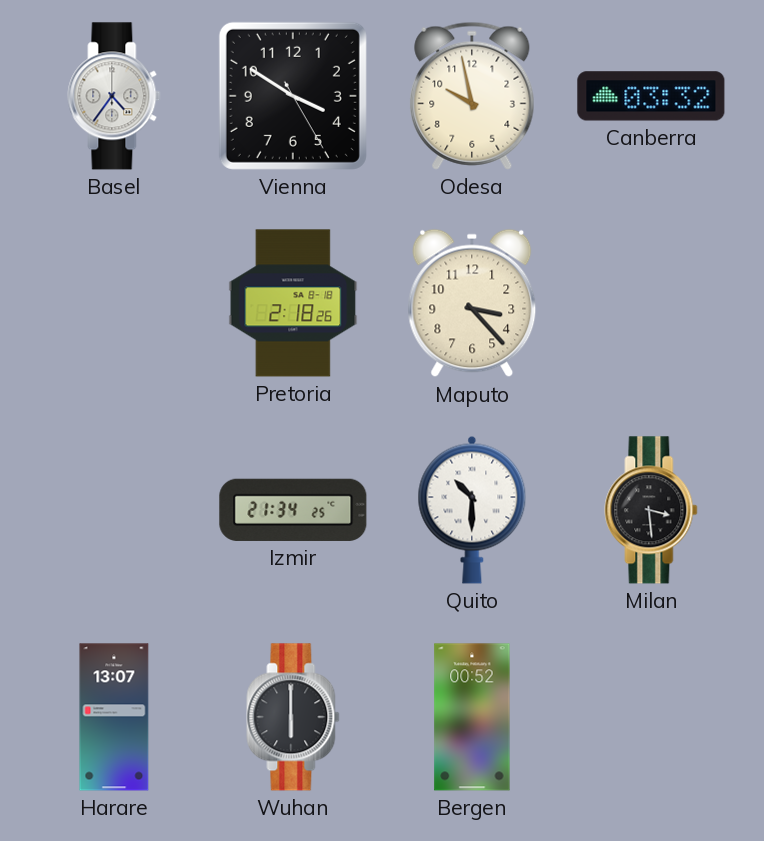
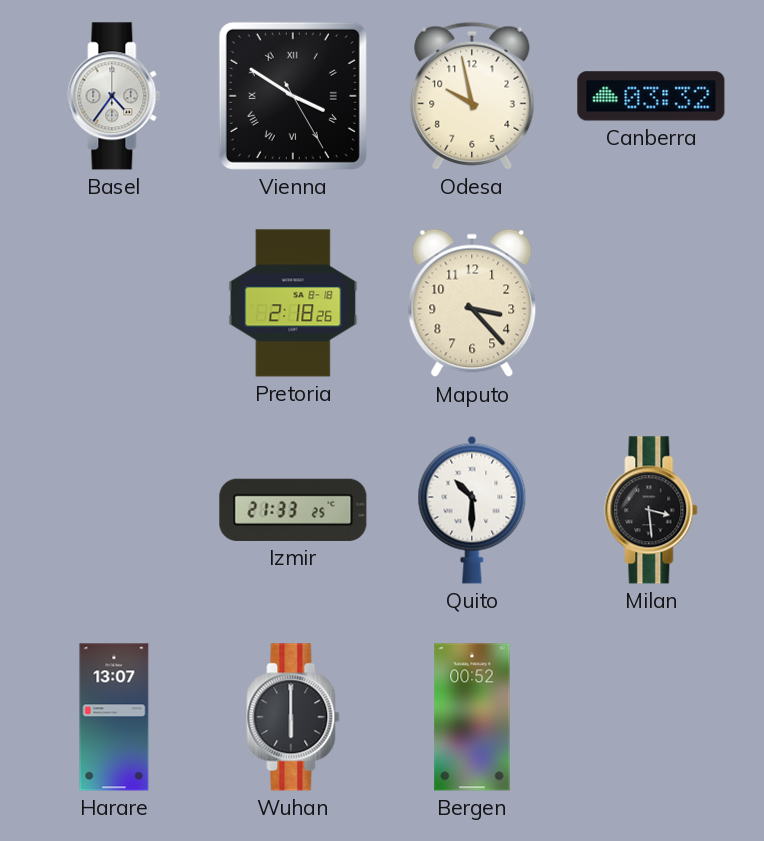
Vienna numerals: Arabic -> Roman (293, 96)
Izmir: 21:34 -> 21:33 (293, 510)
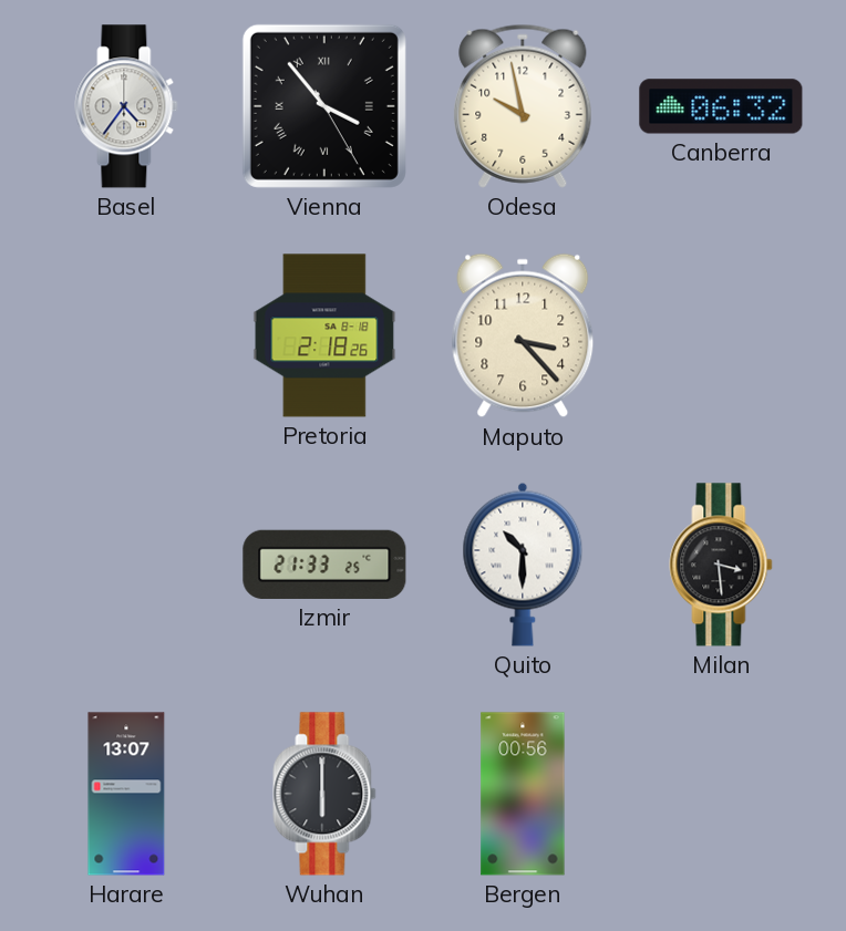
Vienna: 3:50 -> 3:53 (324, 106)
Canberra: 03:32 -> 06:32 (721, 106)
Bergen: 00:52 -> 00:56 (523, 794)
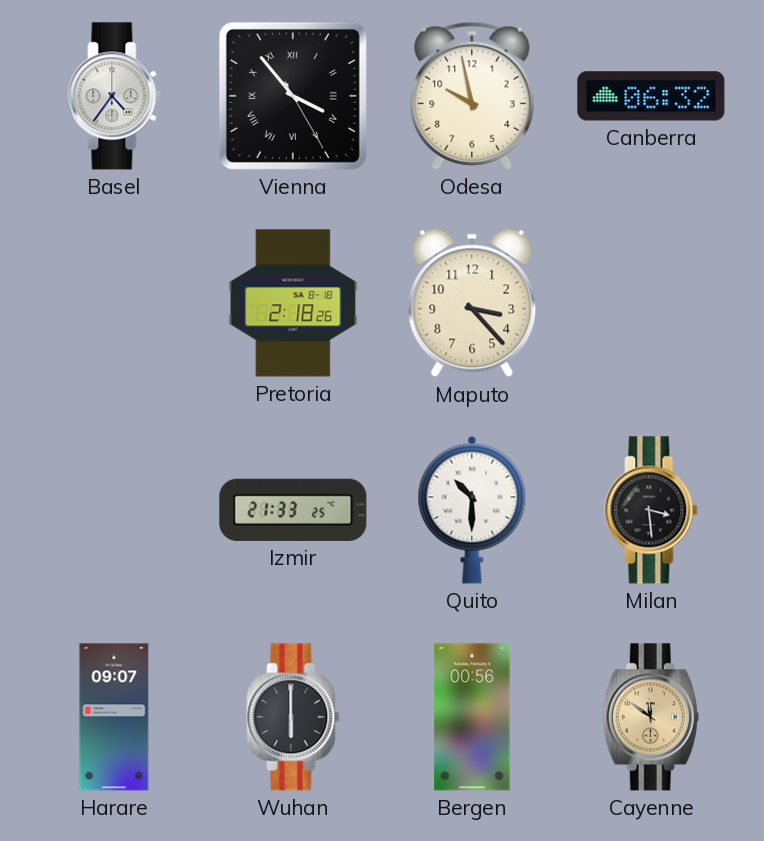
Harare: 13:07 -> 09:07 (114, 717)
Cayenne: none -> 11:51 (651, 717)
